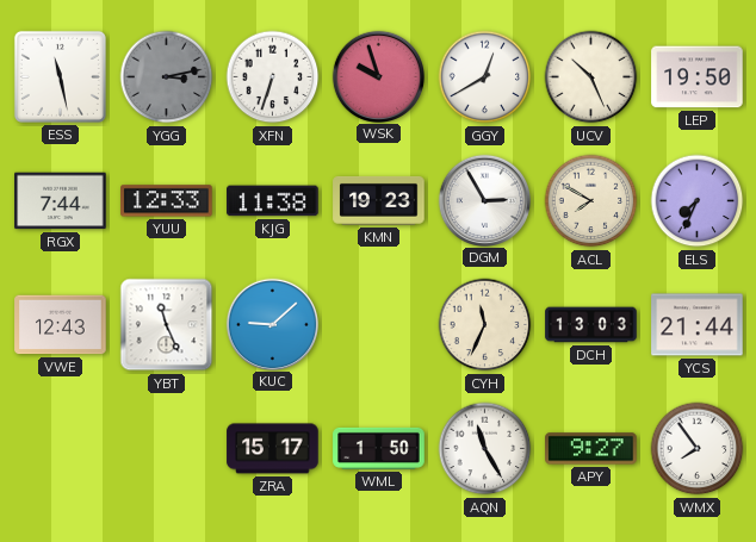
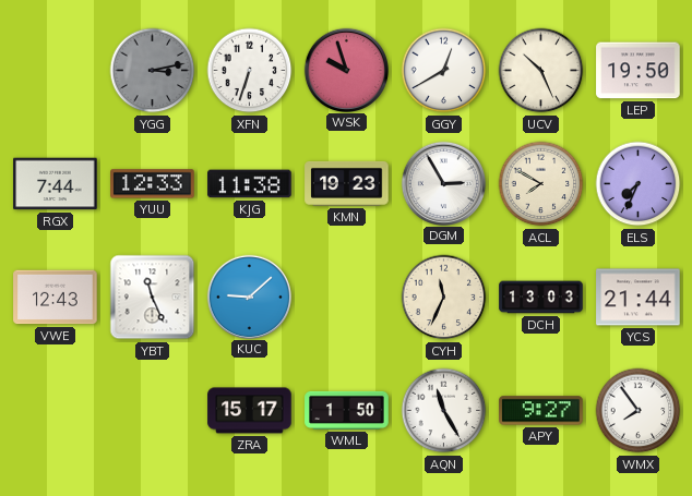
ESS: 11:28 -> none (60, 76)
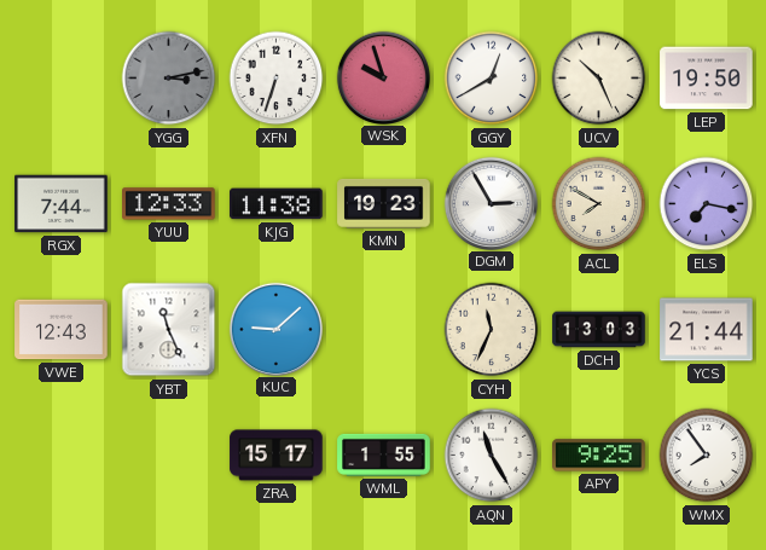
ELS: 7:34 -> 7:17 (707, 204)
WML: 1:50 -> 1:55 (384, 455)
APY: 9:27 -> 9:25 (599, 456)
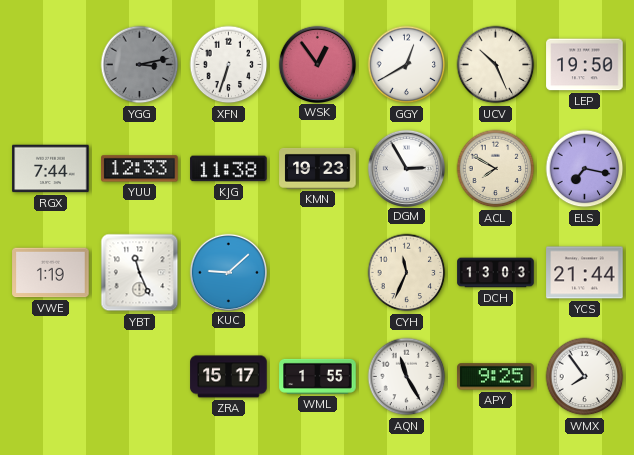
WSK: 9:57 -> 12:54 (317, 64)
VWE: 12:43 -> 1:19 (51, 273)
